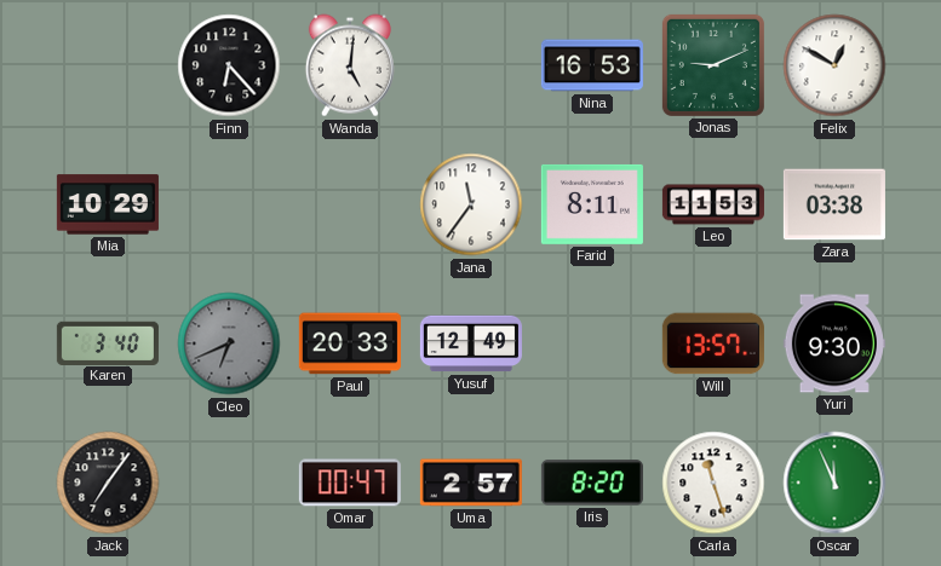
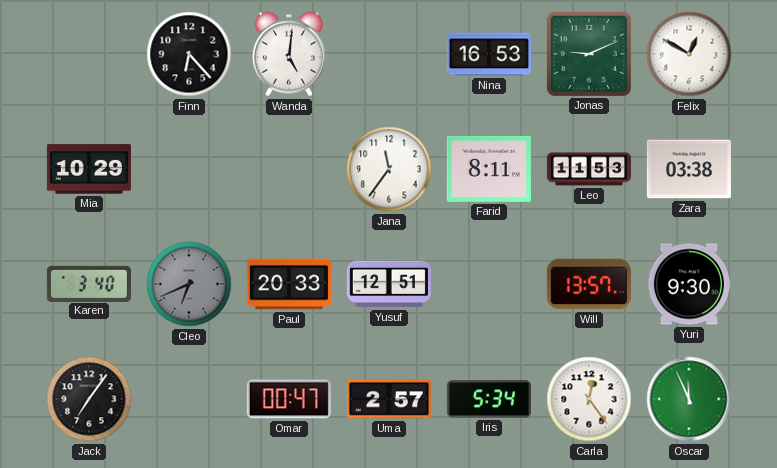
Yusuf: 12:49 -> 12:51 (389, 284)
Iris: 8:20 -> 5:34 (489, 399)
Carla: 11:27 -> 12:24 (589, 399)
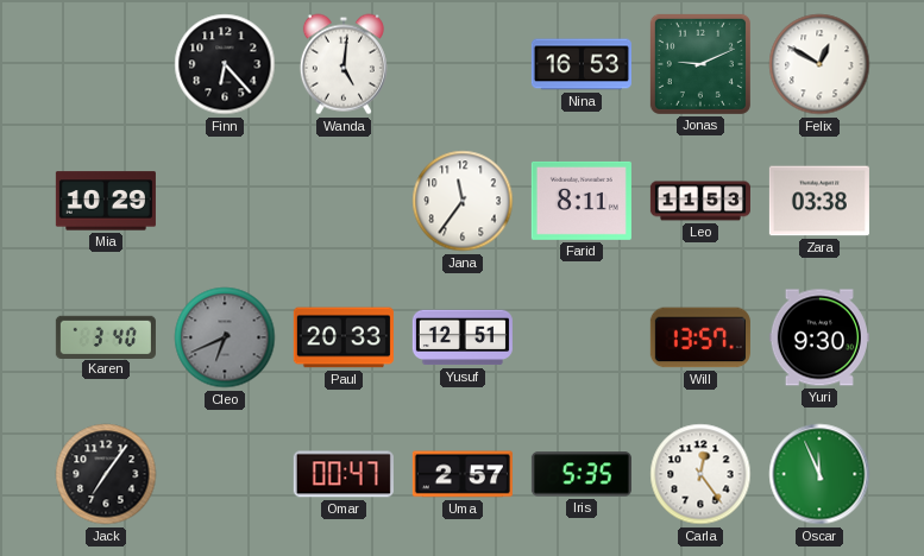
Iris: 5:34 -> 5:35 (582, 474)
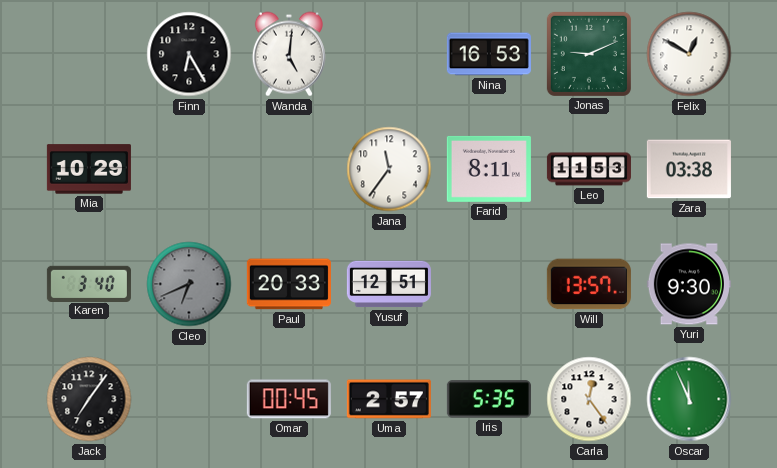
Finn: 6:23 -> 6:25 (189, 54)
Omar: 00:47 -> 00:45 (289, 399)
